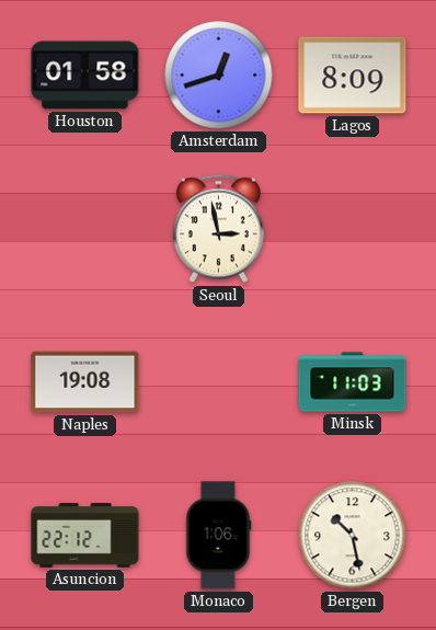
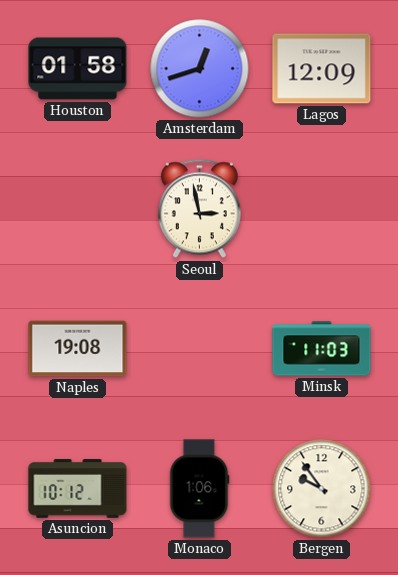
Lagos: 8:09 -> 12:09 (322, 69)
Asuncion: 22:12 -> 10:12 (78, 489)
Bergen: 10:28 -> 9:54 (322, 489)
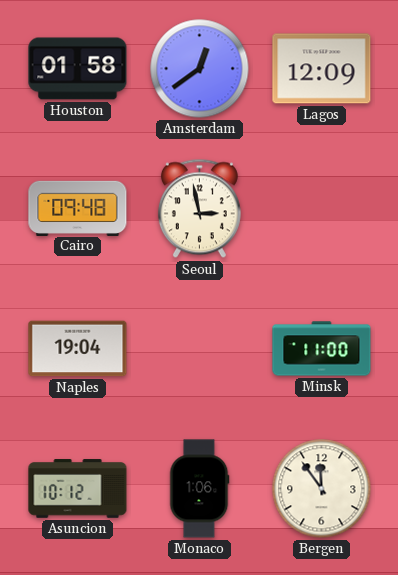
Amsterdam: 12:42 -> 12:39 (200, 69)
Cairo: none -> 09:48 (78, 208)
Naples: 19:08 -> 19:04 (78, 349)
Minsk: 11:03 -> 11:00 (322, 349)
Bergen: 9:54 -> 11:54 (322, 489)
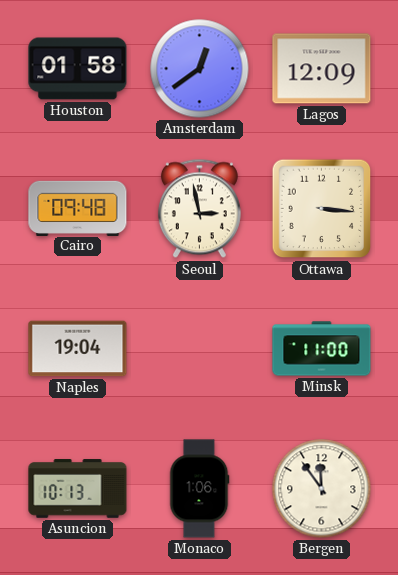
Ottawa: none -> 3:16 (322, 209)
Asuncion: 10:12 -> 10:13 (78, 489)
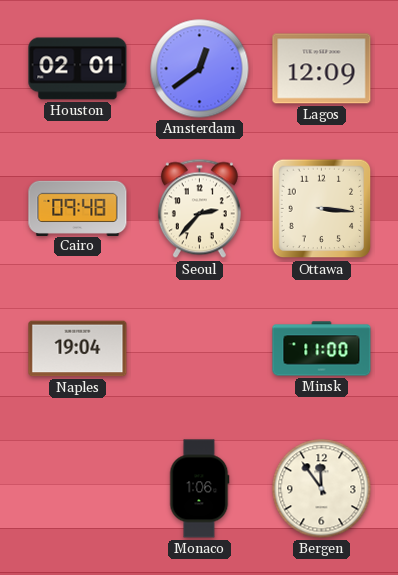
Houston: 01:58 -> 02:01 (78, 69)
Seoul: 2:58 -> 2:37 (199, 209)
Asuncion: 10:13 -> none (78, 489)
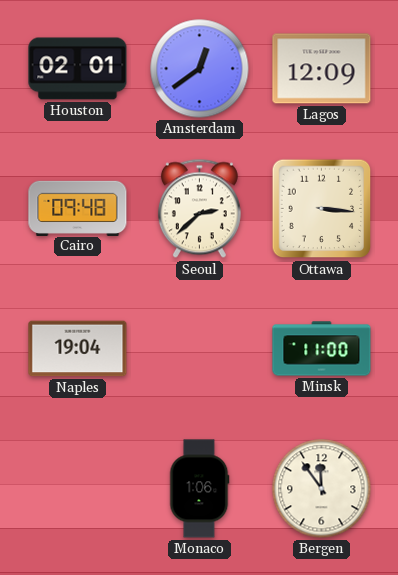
Seoul: 2:37 -> 2:38 (199, 209)
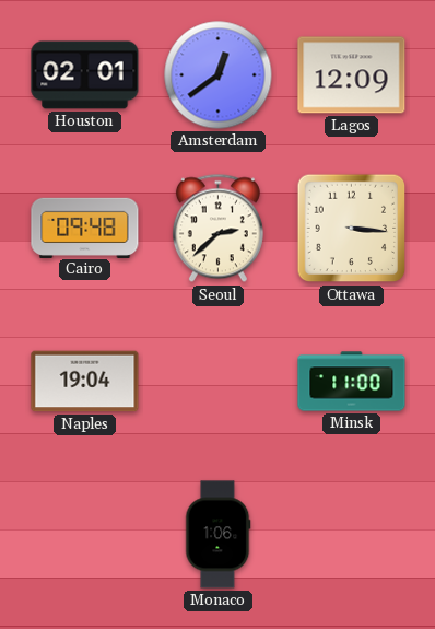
Bergen: 11:54 -> none (322, 489)
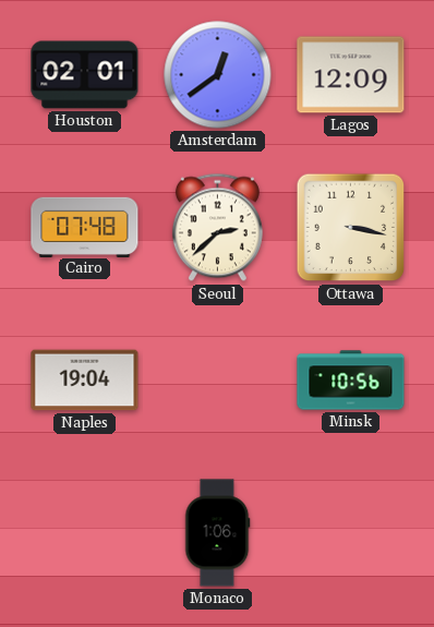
Cairo: 09:48 -> 07:48 (85, 227)
Ottawa: 3:16 -> 3:17 (351, 228)
Minsk: 11:00 -> 10:56 (351, 381)
